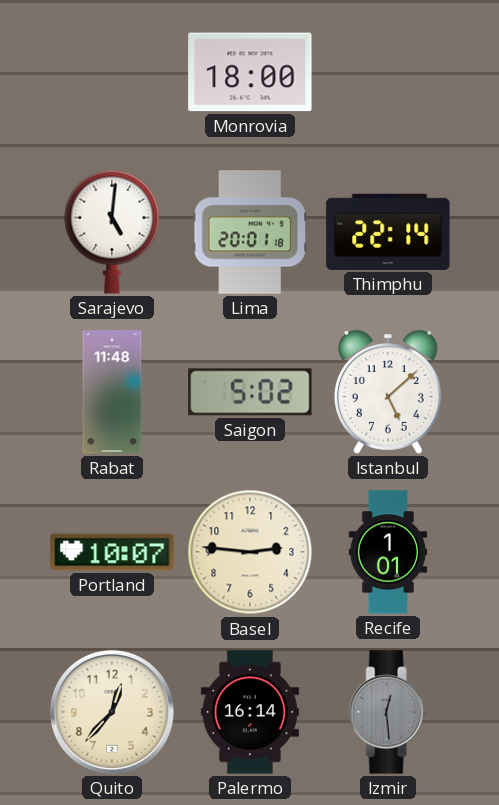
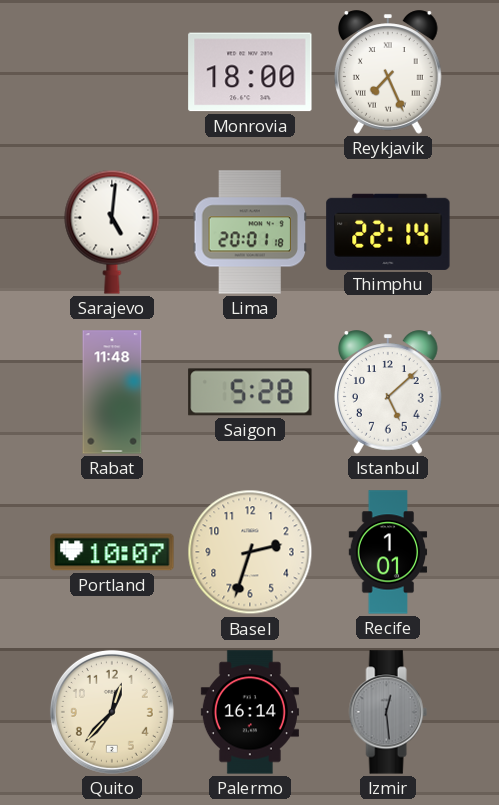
Reykjavik: none -> 7:26 (388, 72)
Saigon: 5:02 -> 5:28 (250, 392)
Basel: 2:46 -> 2:33 (250, 552)
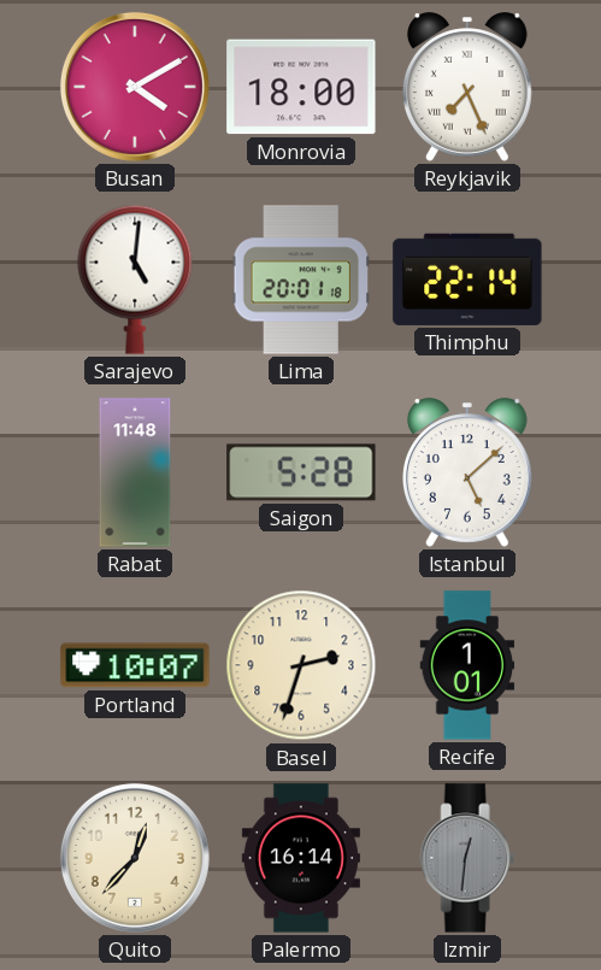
Busan: none -> 4:10 (135, 87)
Izmir: 12:29 -> 12:31 (467, 858)
